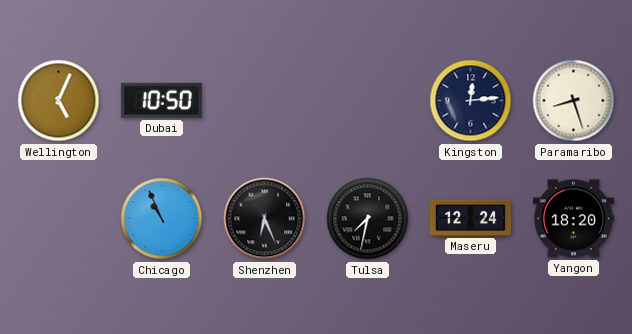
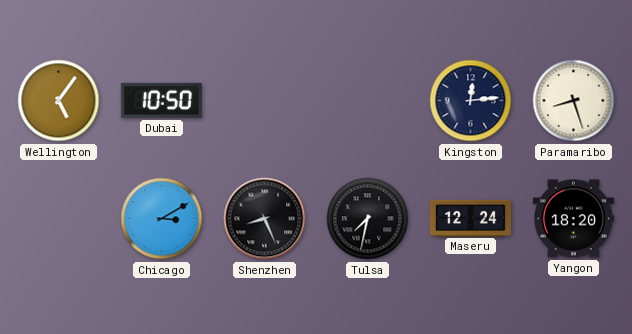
Wellington: 5:04 -> 5:06 (59, 101)
Chicago: 10:56 -> 3:10 (162, 219)
Shenzhen: 6:26 -> 8:26 (265, 219)
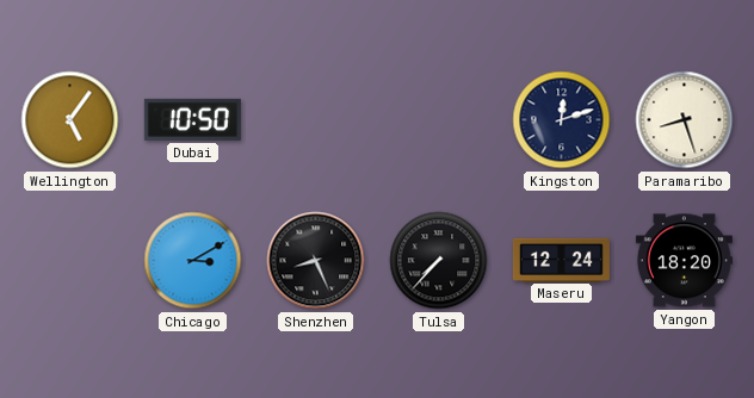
Kingston: 12:14 -> 12:12 (562, 120)
Tulsa: 7:32 -> 7:37 (439, 261)
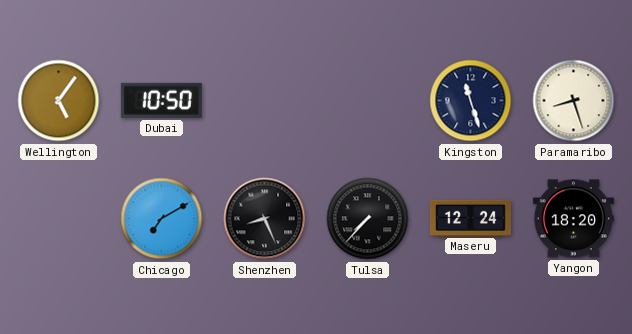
Kingston: 12:12 -> 11:27 (471, 101)
Chicago: 3:10 -> 7:10 (162, 219)
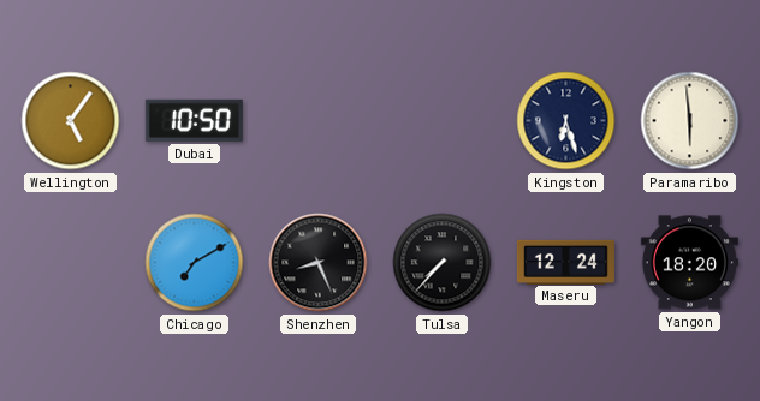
Kingston: 11:27 -> 6:27 (566, 121)
Paramaribo: 8:27 -> 5:59 (690, 121)
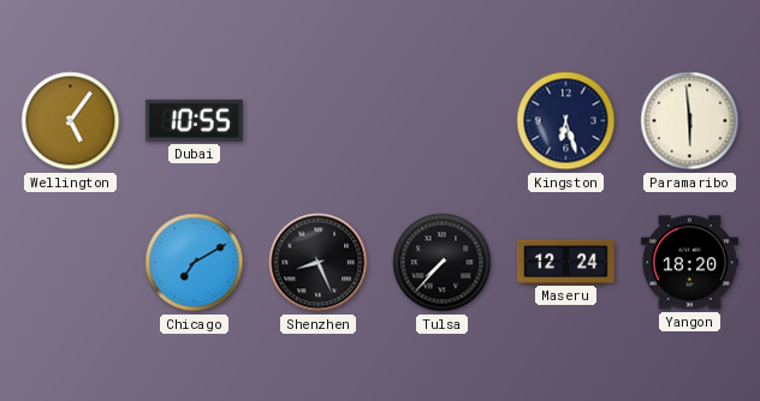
Dubai: 10:50 -> 10:55 (194, 120)
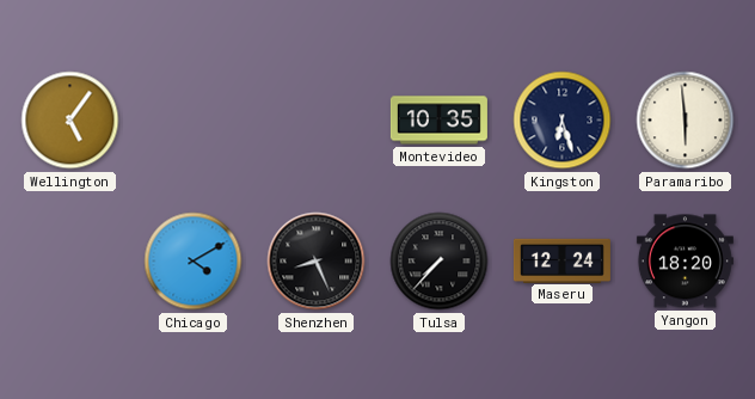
Dubai: 10:55 -> none (194, 120)
Montevideo: none -> 10:35 (438, 121)
Chicago: 7:10 -> 4:10 (194, 262)
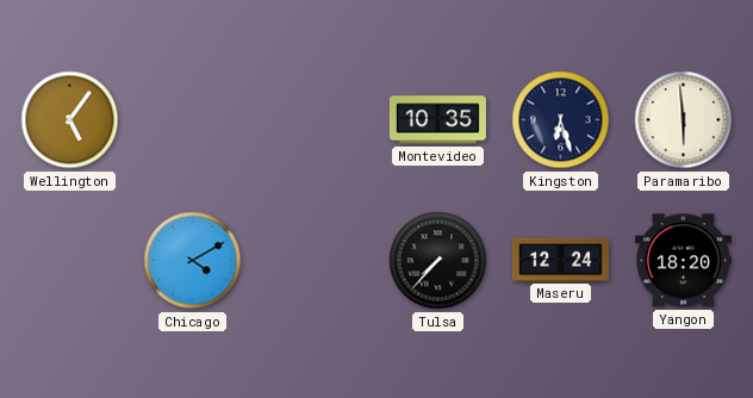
Shenzhen: 8:26 -> none (317, 262)
